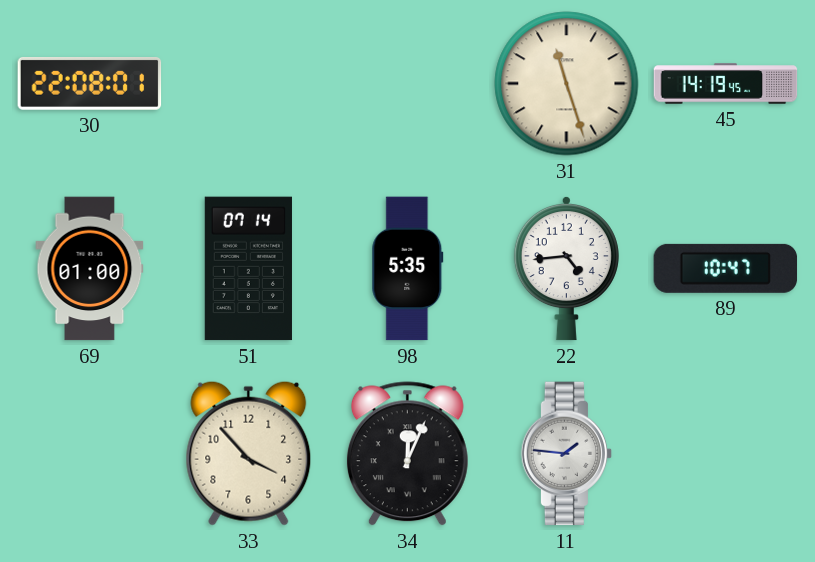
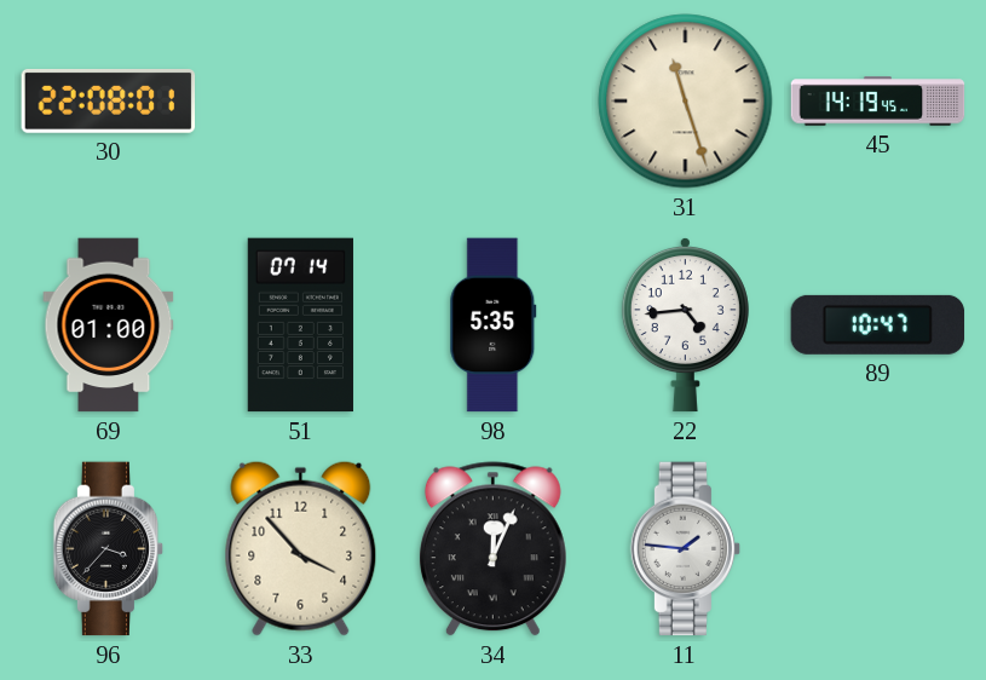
96: none -> 3:37 (109, 549)
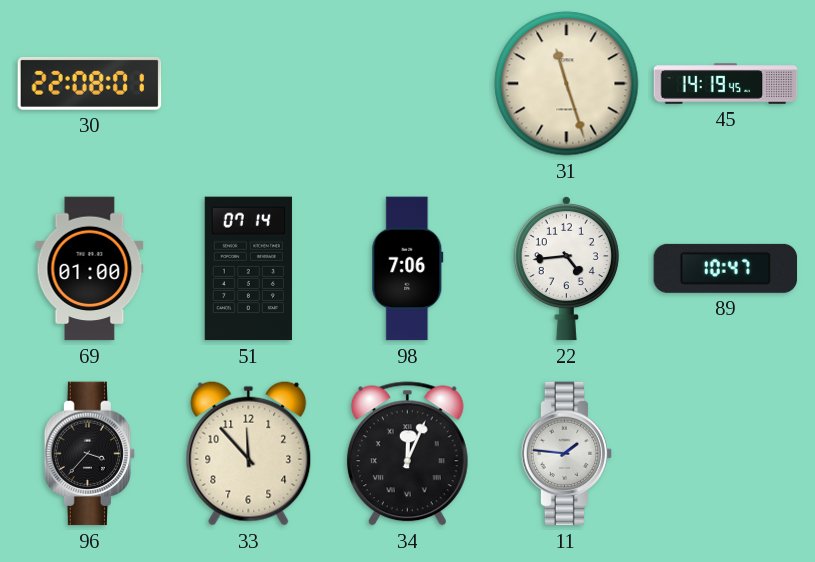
98: 5:35 -> 7:06 (408, 269)
33: 3:53 -> 11:53 (249, 453)
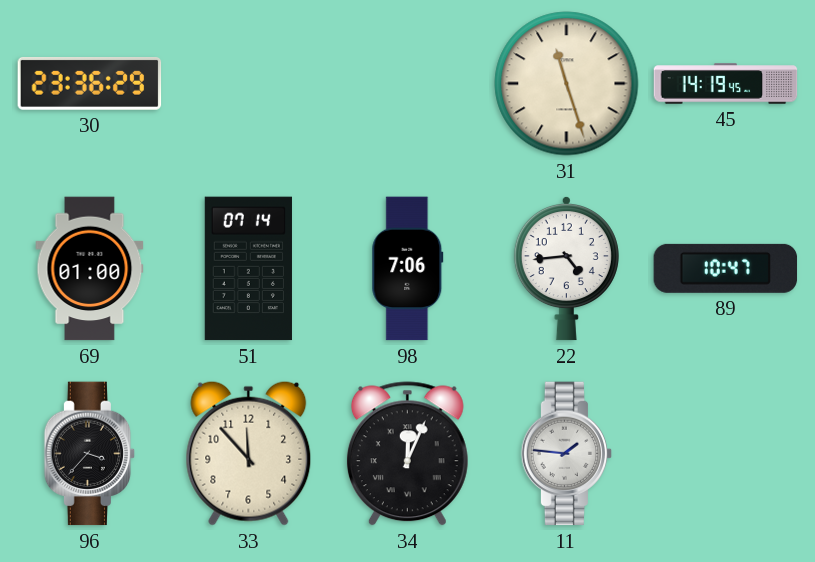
30: 22:08 -> 23:36 (90, 83)
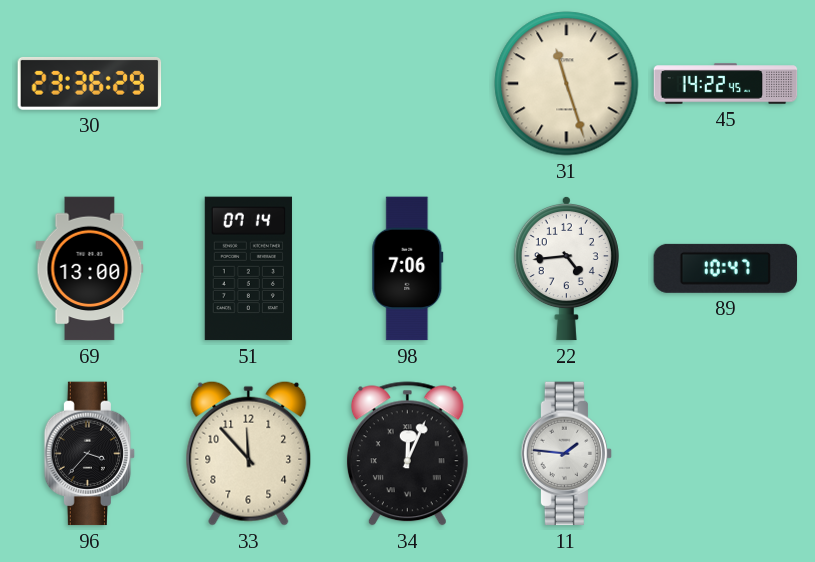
45: 14:19 -> 14:22 (726, 84)
69: 01:00 -> 13:00 (90, 269)
